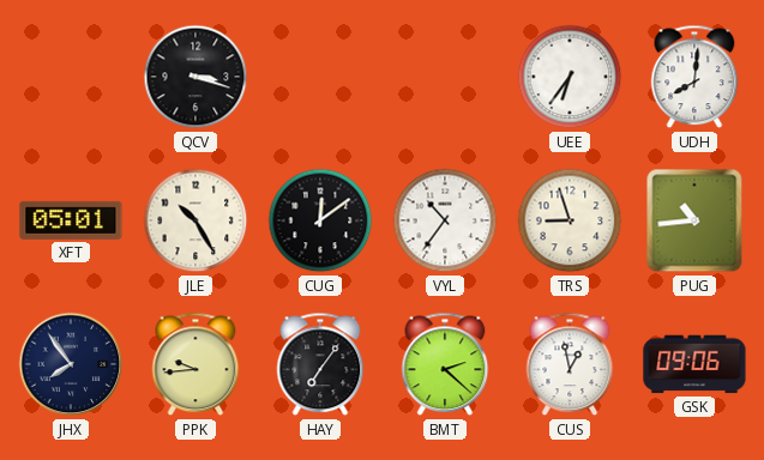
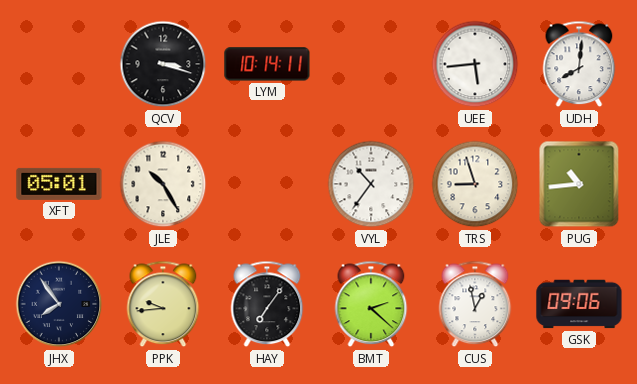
LYM: none -> 10:14 (267, 64)
UEE: 6:36 -> 5:44 (475, 64)
CUG: 12:09 -> none (320, 220)
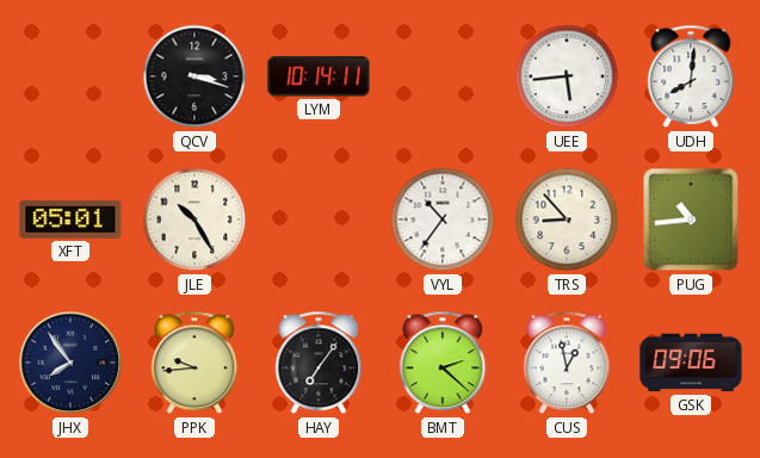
TRS: 8:57 -> 8:53 (567, 219)
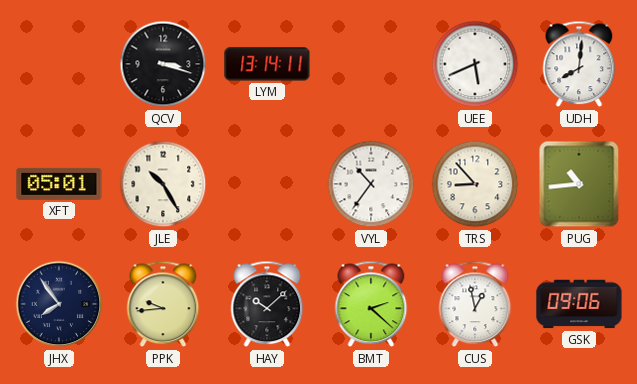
LYM: 10:14 -> 13:14 (267, 64)
UEE: 5:44 -> 5:41 (475, 64)
HAY: 7:06 -> 10:08 (267, 304)
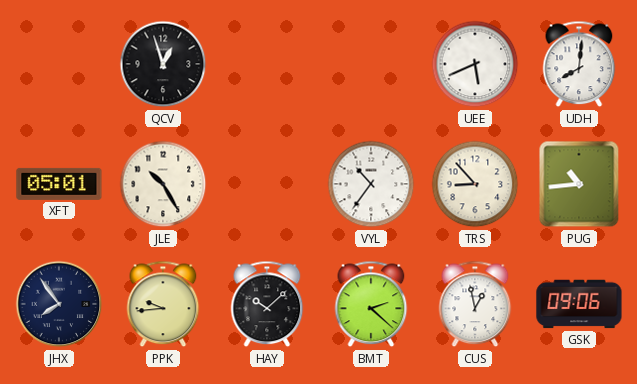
QCV: 3:18 -> 12:57 (163, 64)
LYM: 13:14 -> none (267, 64)
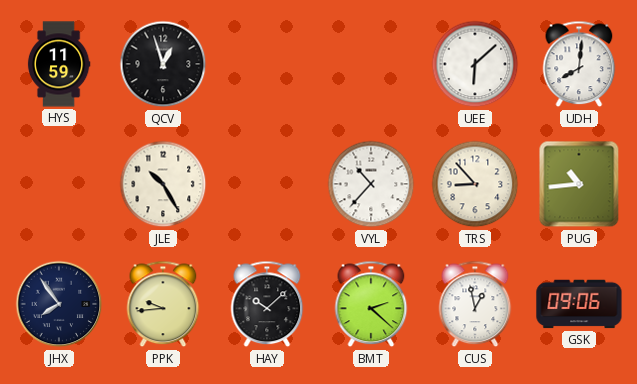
HYS: none -> 11:59 (59, 64)
UEE: 5:41 -> 6:08 (475, 64)
XFT: 05:01 -> none (59, 184)
VYL: 10:36 -> 10:37 (371, 184)
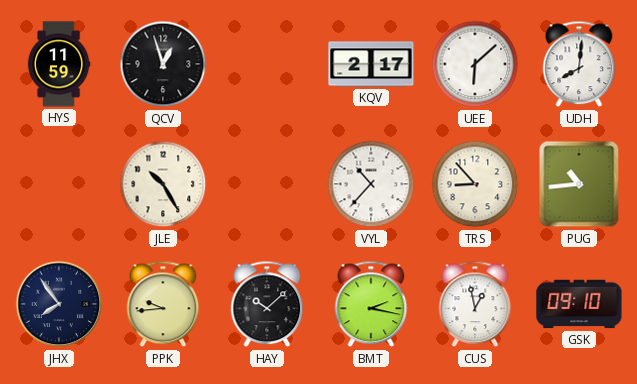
KQV: none -> 2:17 (371, 64)
BMT: 2:22 -> 2:17 (371, 304)
GSK: 09:06 -> 09:10 (579, 304)
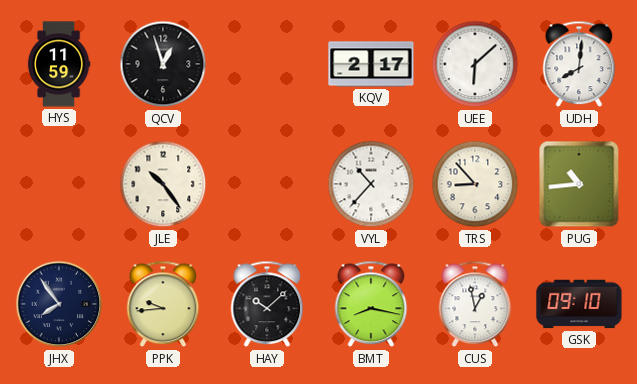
JLE: 10:25 -> 10:24 (163, 184)
BMT: 2:17 -> 8:17 (371, 304)
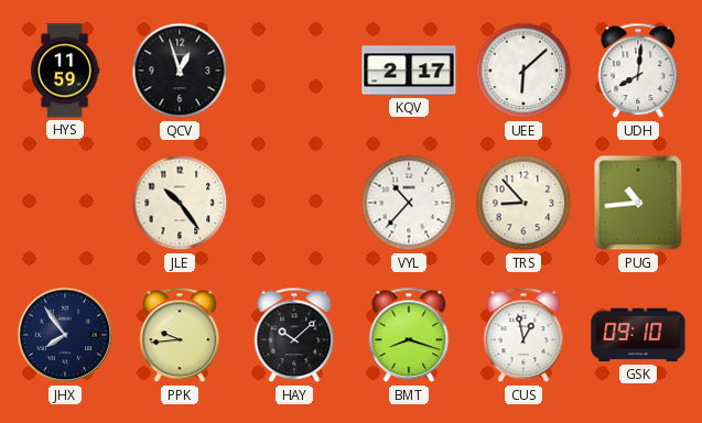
BMT: 8:17 -> 8:18 (409, 335)
